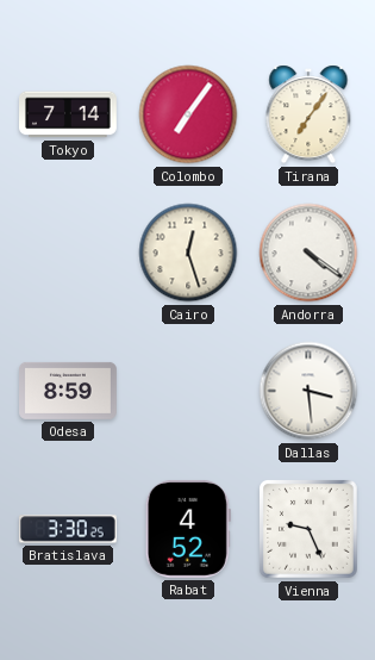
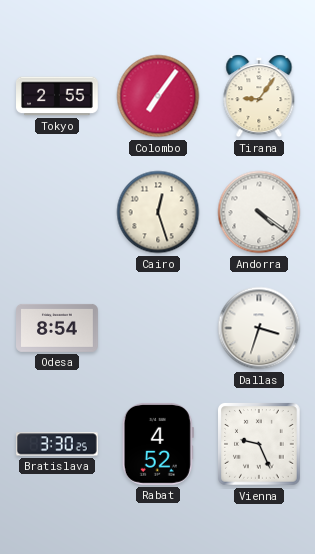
Tokyo: 7:14 -> 2:55 (58, 96)
Tirana: 7:06 -> 9:06 (259, 96)
Odesa: 8:59 -> 8:54 (58, 328)
Dallas: 3:29 -> 3:33 (259, 328)
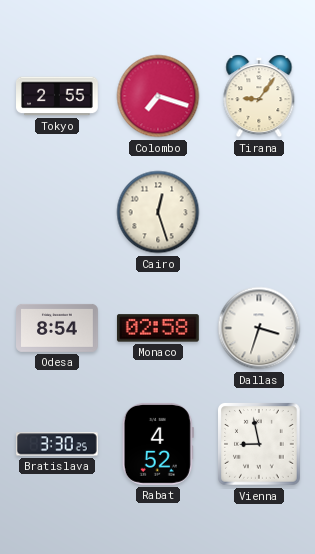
Colombo: 7:06 -> 7:18 (158, 96)
Andorra: 4:21 -> none (259, 212)
Monaco: none -> 02:58 (158, 328)
Vienna: 9:26 -> 8:58 (260, 445)
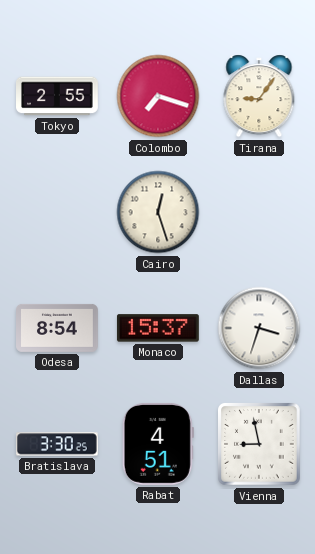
Monaco: 02:58 -> 15:37 (158, 328)
Rabat: 4:52 -> 4:51 (158, 444)
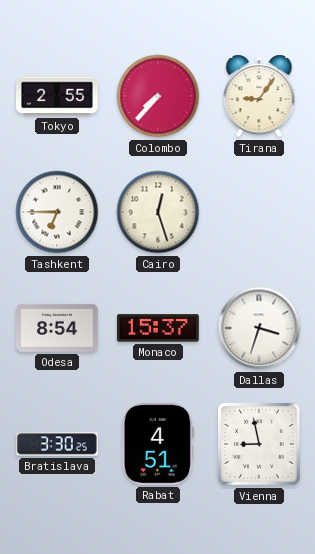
Colombo: 7:18 -> 7:37 (158, 96)
Tashkent: none -> 6:45 (57, 212)
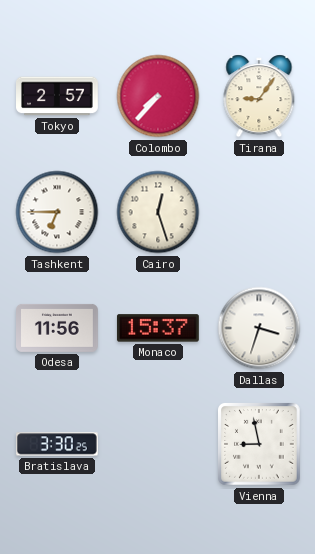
Tokyo: 2:55 -> 2:57 (58, 96)
Odesa: 8:54 -> 11:56 (58, 328)
Rabat: 4:51 -> none (158, 444)
